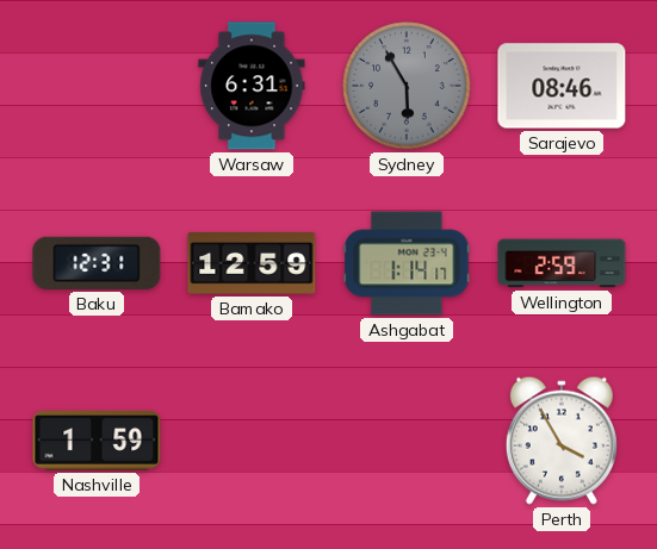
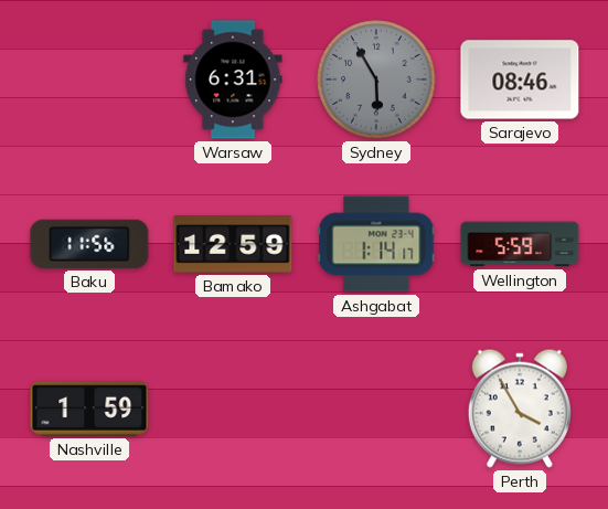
Baku: 12:31 -> 11:56 (89, 244)
Wellington: 2:59 -> 5:59 (520, 244)
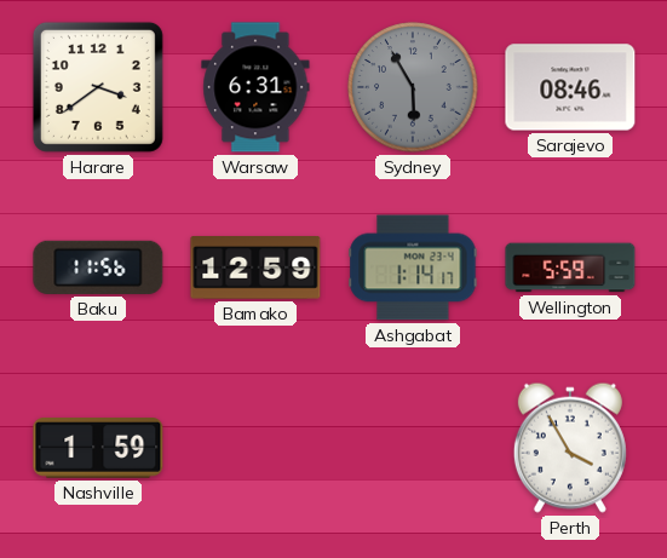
Harare: none -> 3:39 (98, 87)
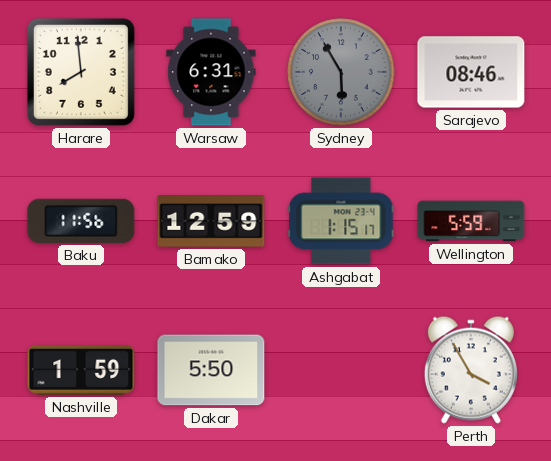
Harare: 3:39 -> 7:59 (81, 72)
Ashgabat: 1:14 -> 1:15 (341, 221)
Dakar: none -> 5:50 (211, 370)
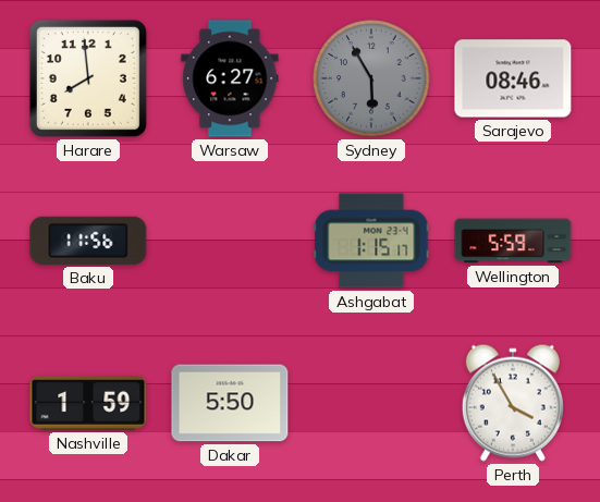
Warsaw: 6:31 -> 6:27 (230, 78)
Bamako: 12:59 -> none (211, 222)
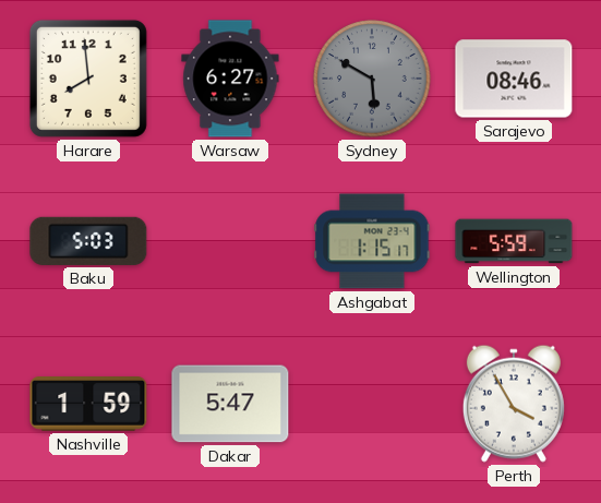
Sydney: 5:55 -> 5:50 (372, 79)
Baku: 11:56 -> 5:03 (88, 241)
Dakar: 5:50 -> 5:47 (230, 404)
